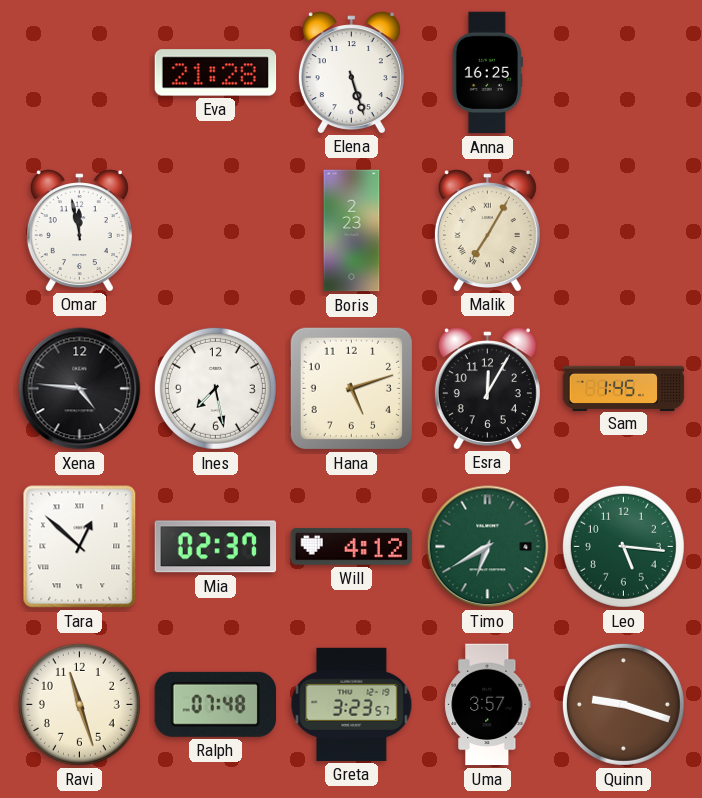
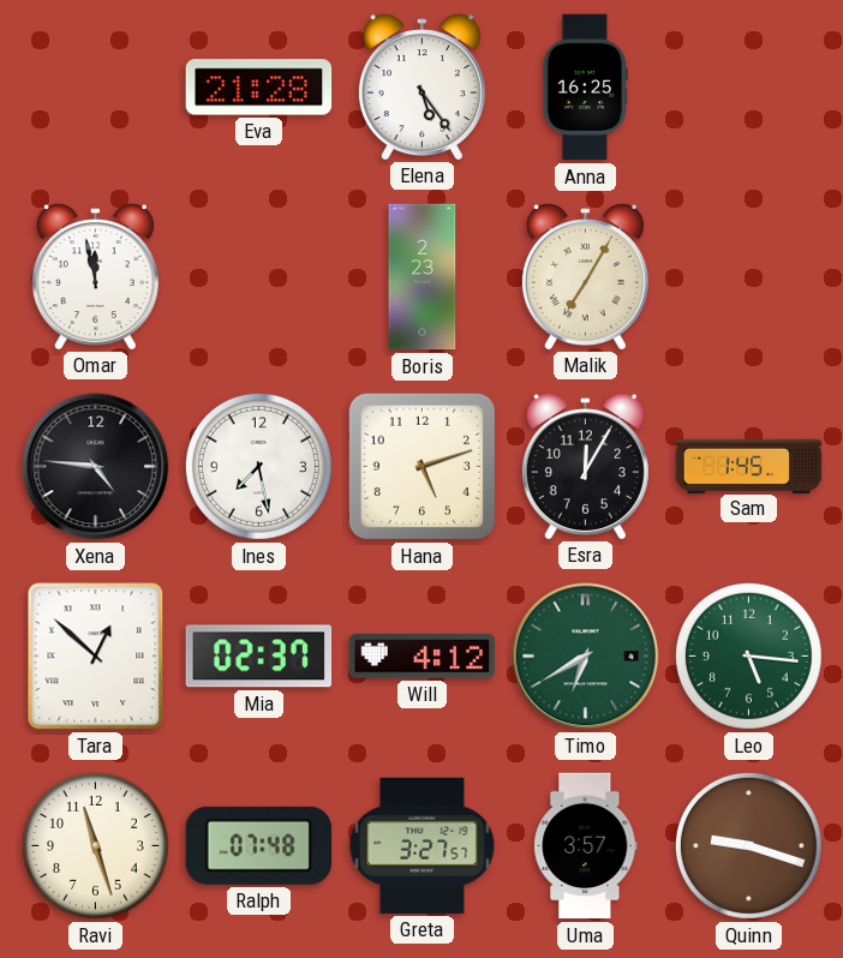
Elena: 5:27 -> 5:24 (421, 86)
Greta: 3:23 -> 3:27 (423, 845)
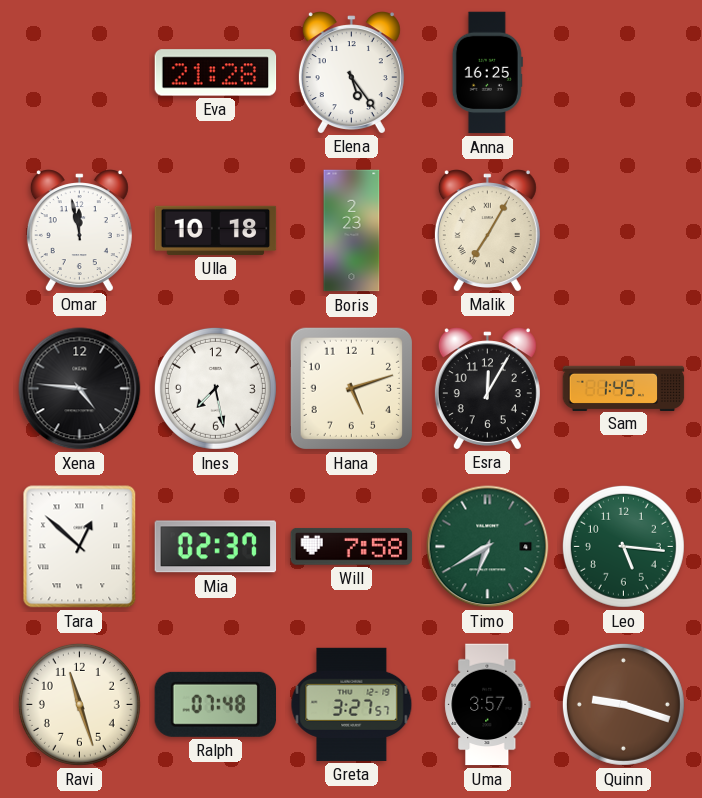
Ulla: none -> 10:18 (216, 230)
Will: 4:12 -> 7:58 (352, 547)
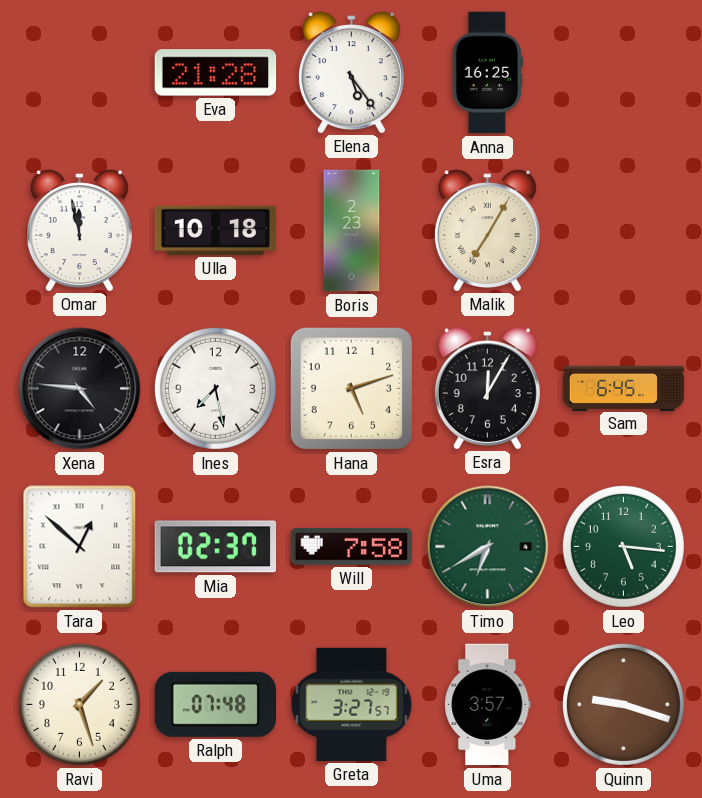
Sam: 1:45 -> 6:45 (624, 388)
Ravi: 11:27 -> 1:27 (79, 704)
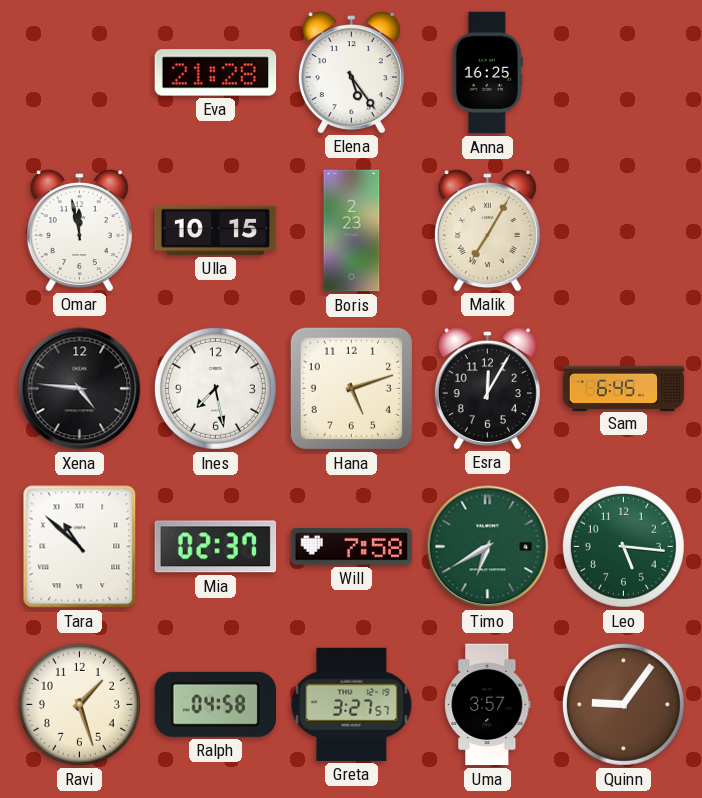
Ulla: 10:18 -> 10:15 (216, 230)
Tara: 12:52 -> 10:52 (80, 547)
Ralph: 07:48 -> 04:58 (215, 704)
Quinn: 9:18 -> 9:06 (623, 704)
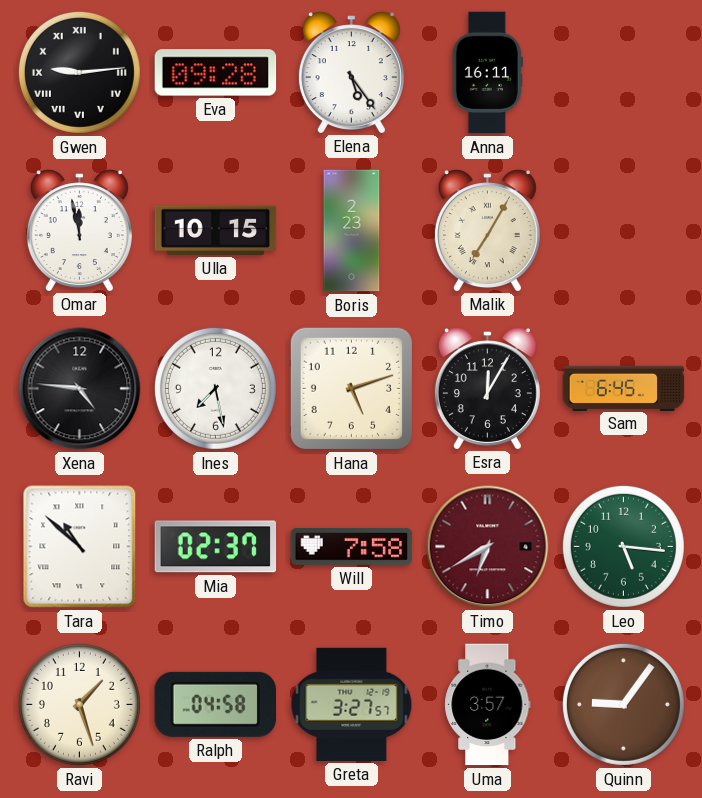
Gwen: none -> 9:14 (79, 72)
Eva: 21:28 -> 09:28 (216, 73)
Anna: 16:25 -> 16:11 (487, 73)
Timo dial: green -> burgundy (488, 547)
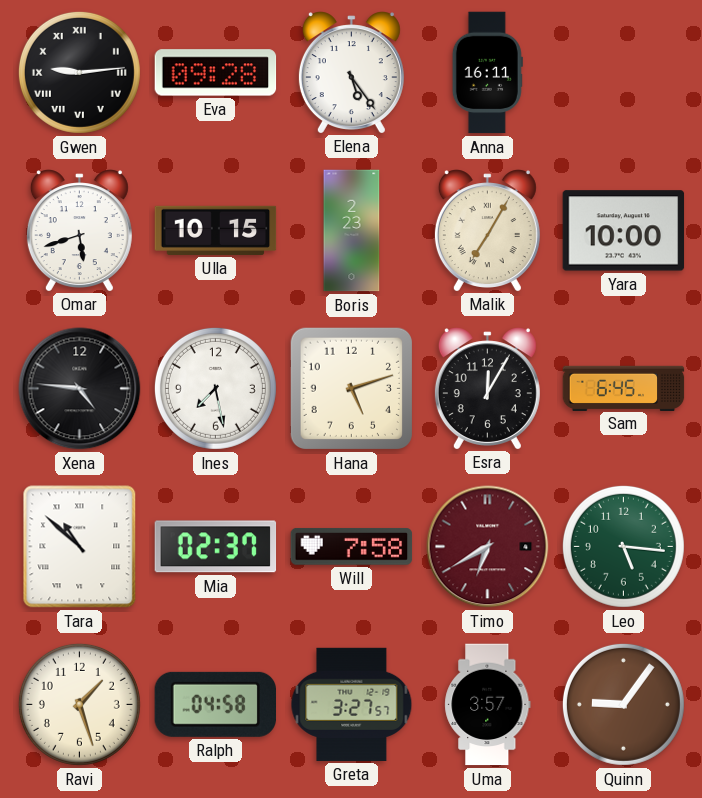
Omar: 11:58 -> 5:42 (79, 230)
Yara: none -> 10:00 (624, 231)
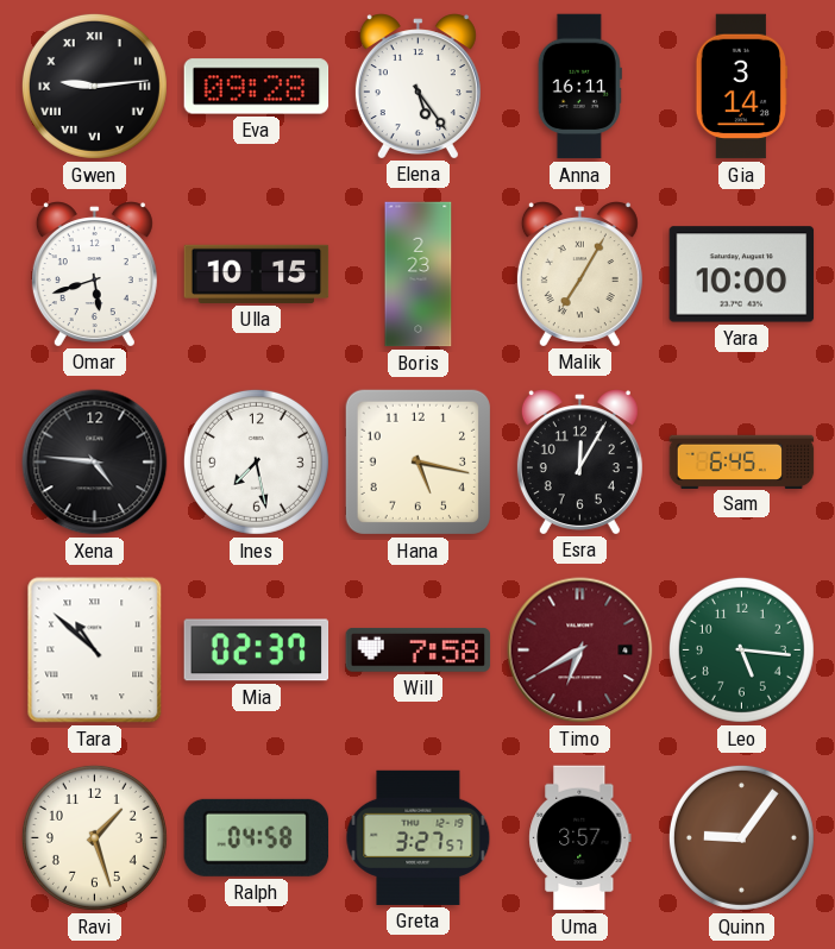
Gia: none -> 3:14 (741, 87)
Hana: 5:12 -> 5:17 (417, 461)
